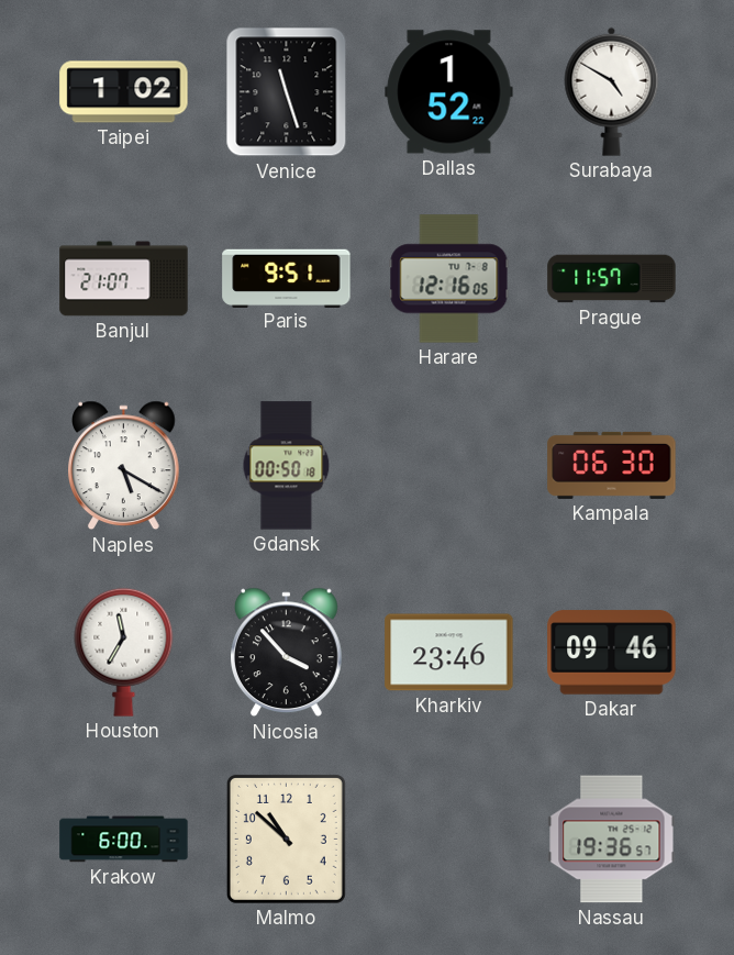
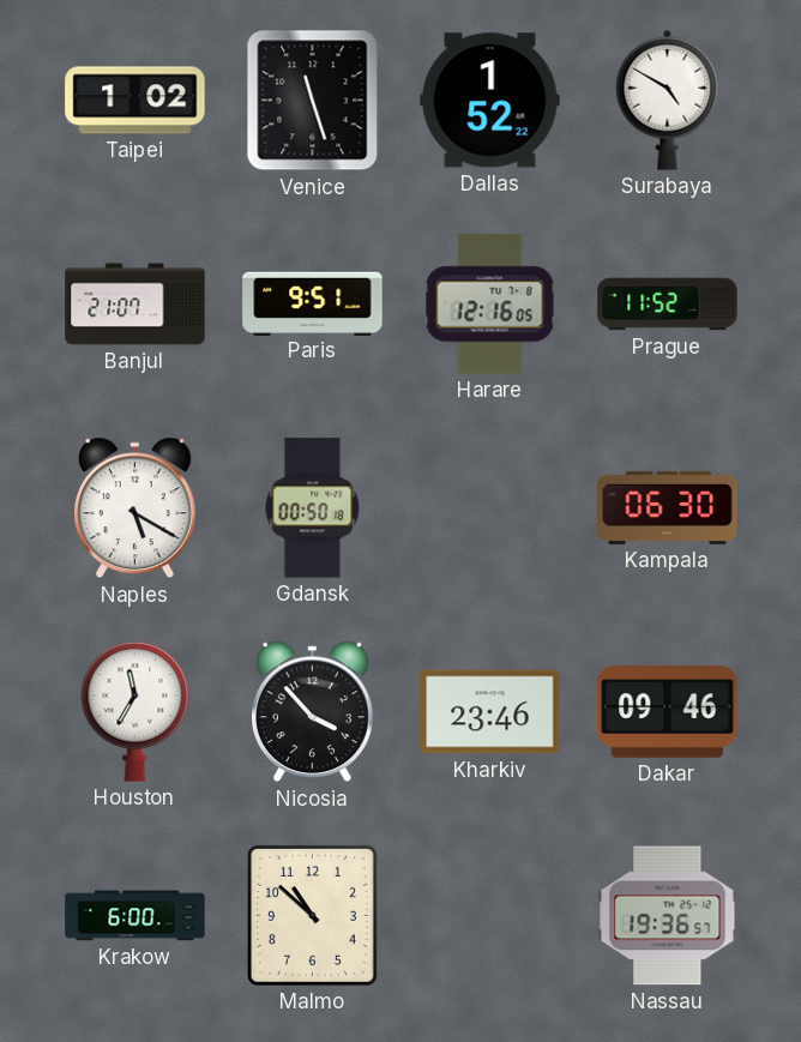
Prague: 11:57 -> 11:52 (668, 305)
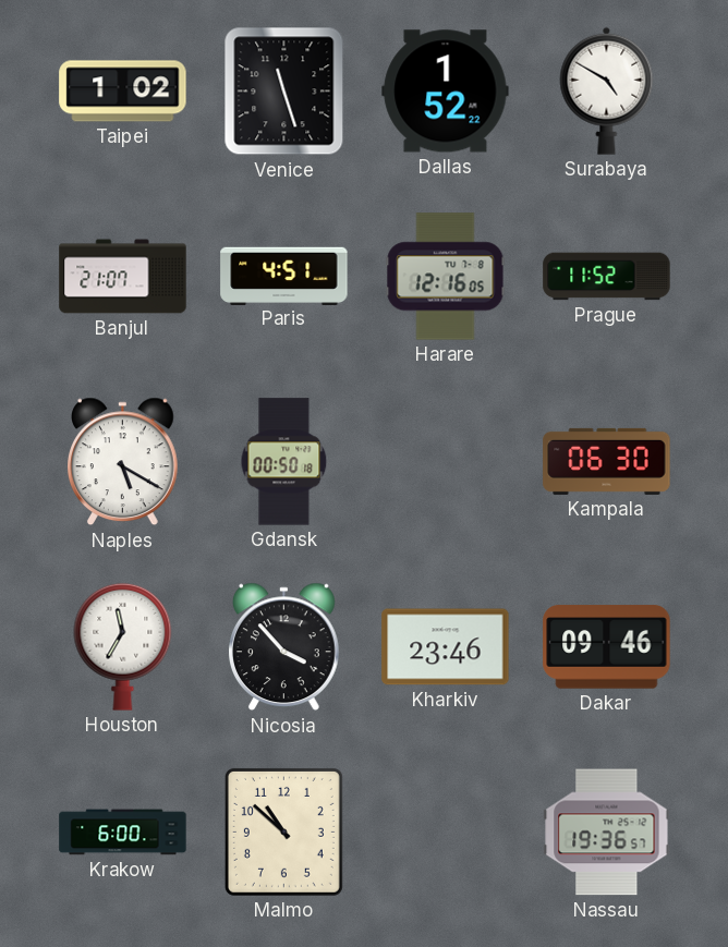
Paris: 9:51 -> 4:51 (284, 276)
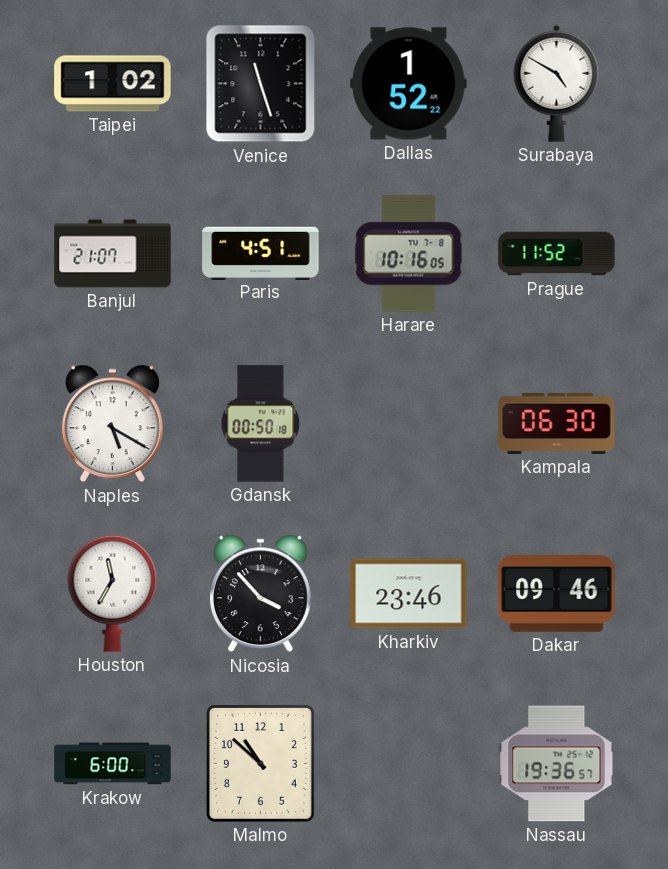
Harare: 12:16 -> 10:16 (409, 254)
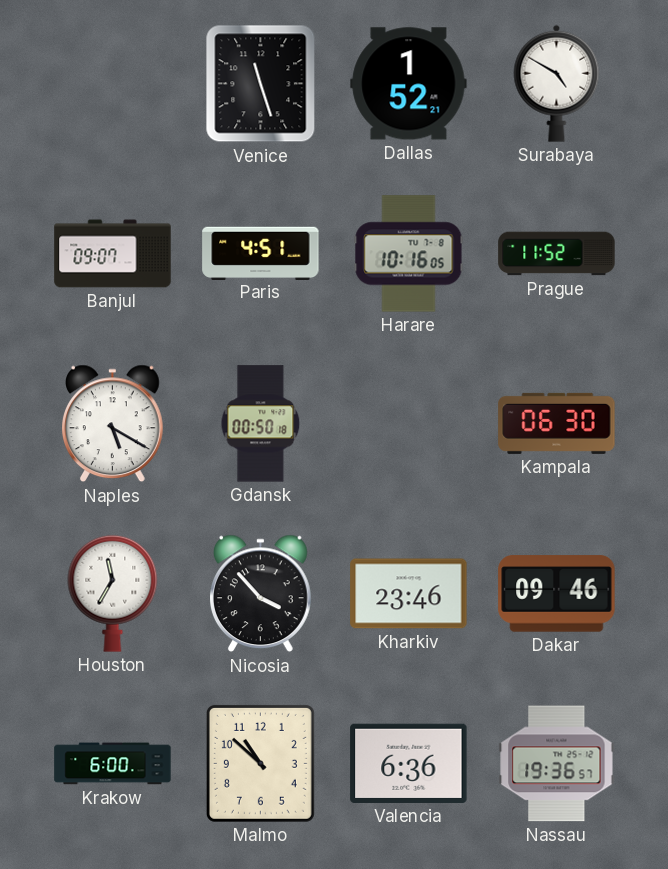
Taipei: 1:02 -> none (113, 84)
Dallas: 1:52:22 -> 1:52:21 (409, 84)
Banjul: 21:07 -> 09:07 (113, 254)
Valencia: none -> 6:36 (409, 763)
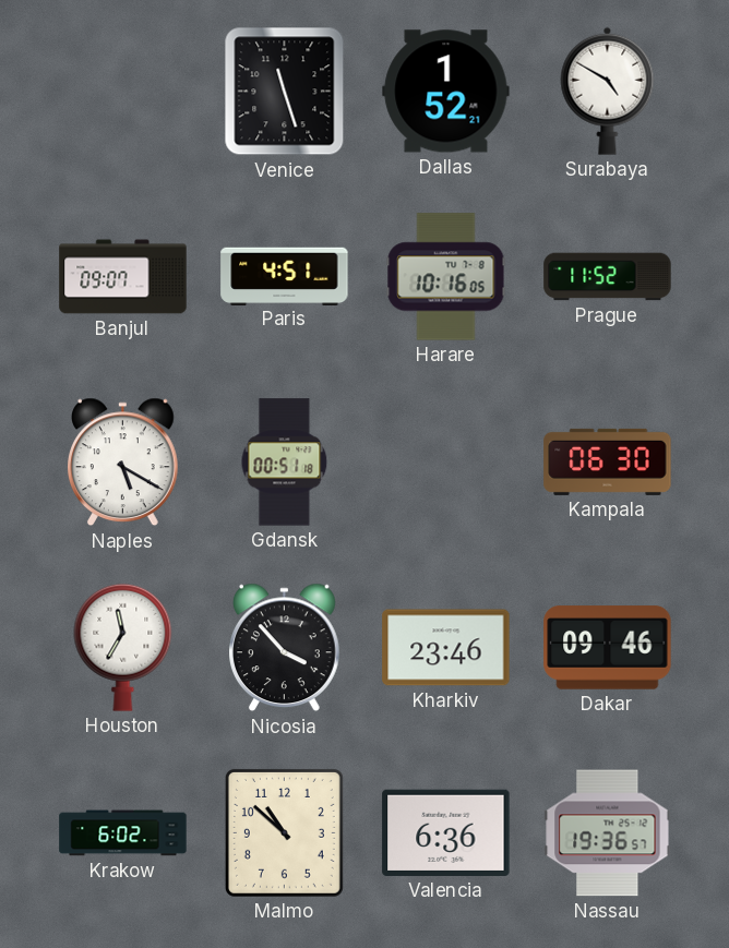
Gdansk: 00:50 -> 00:51 (285, 463)
Krakow: 6:00 -> 6:02 (123, 833)
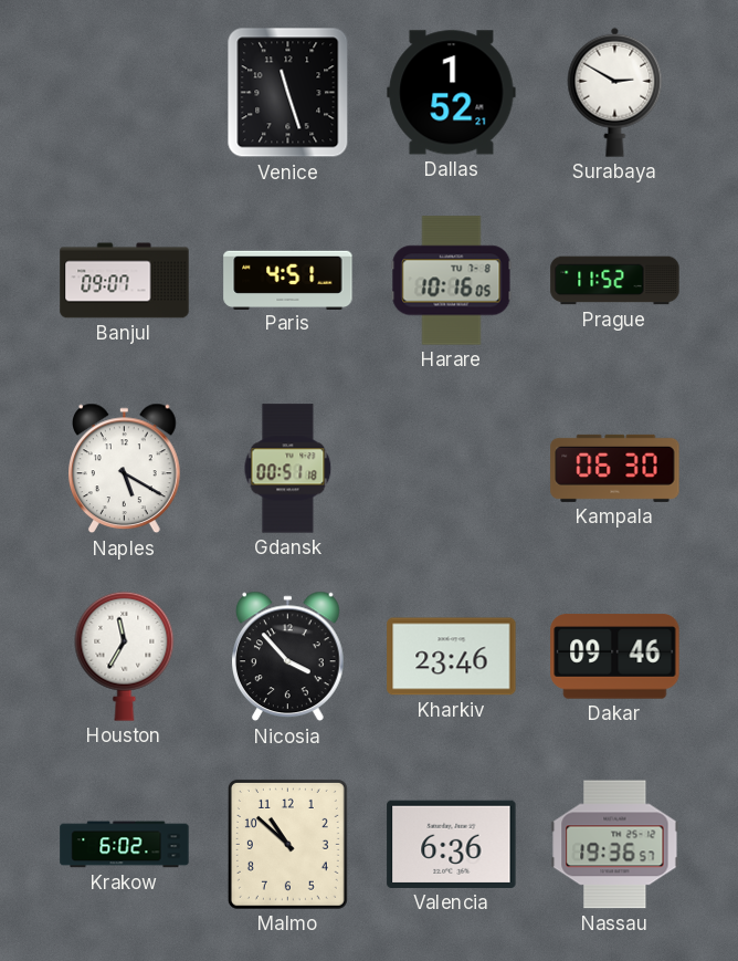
Surabaya: 4:50 -> 2:50 (615, 92)
